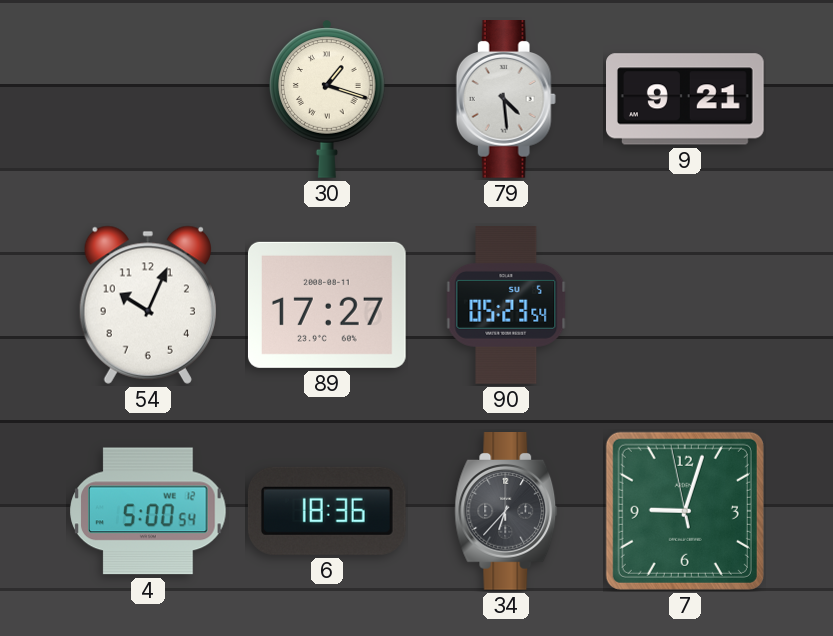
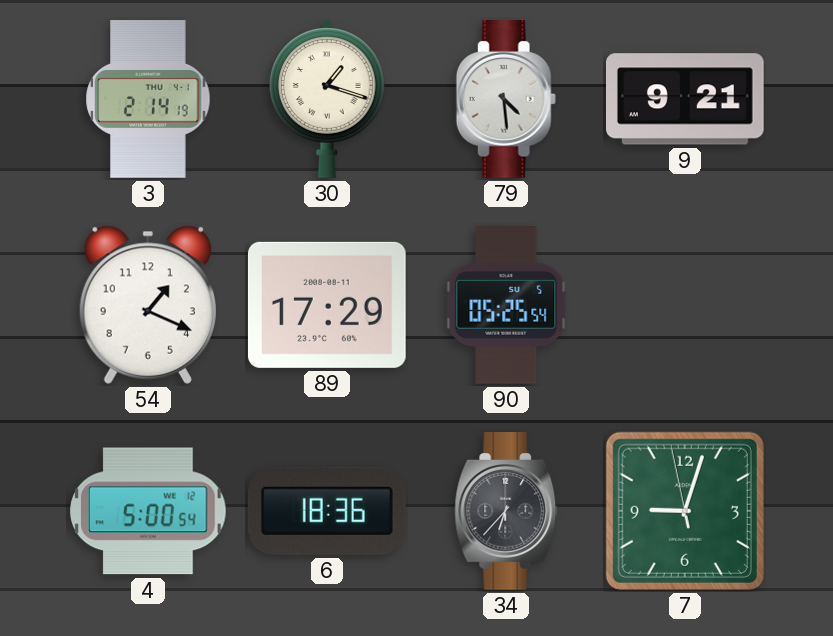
3: none -> 2:14 (148, 99)
54: 10:04 -> 1:19 (148, 305)
89: 17:27 -> 17:29 (327, 305)
90: 05:23 -> 05:25 (506, 306)
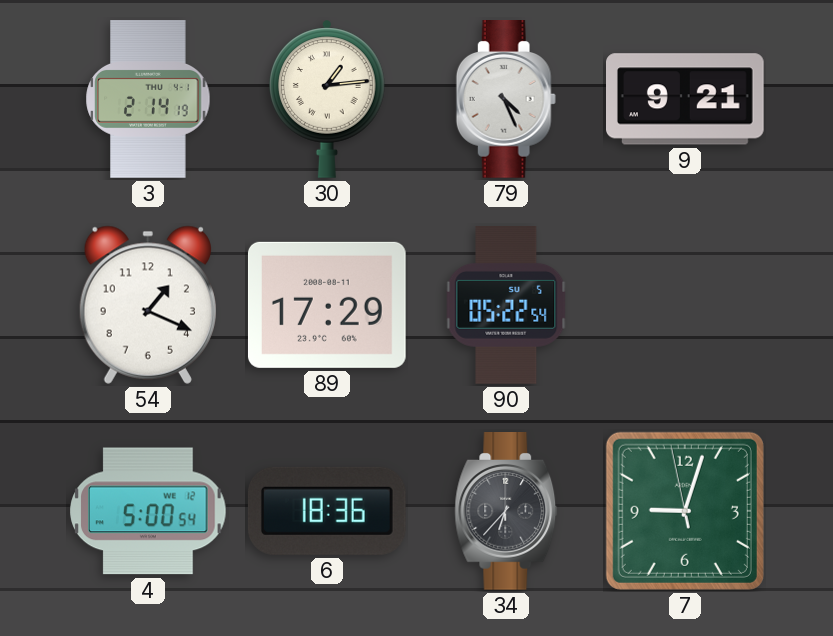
30: 1:18 -> 1:14 (328, 99)
79: 4:29 -> 4:26 (506, 100)
90: 05:25 -> 05:22 (506, 306)
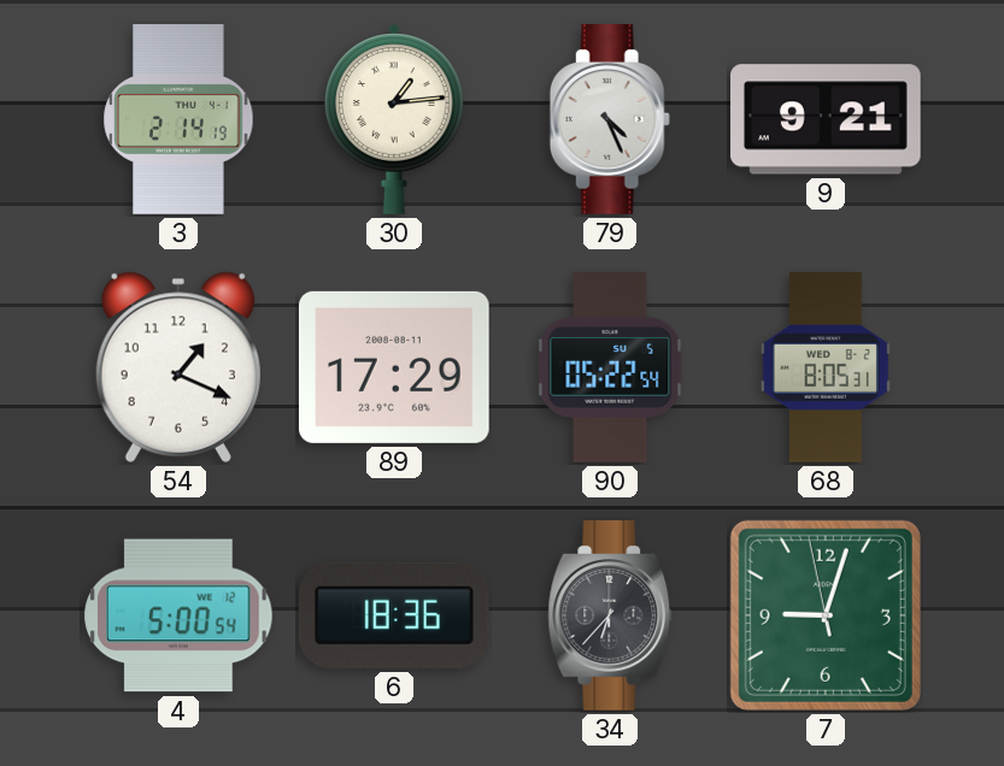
68: none -> 8:05 (826, 367)
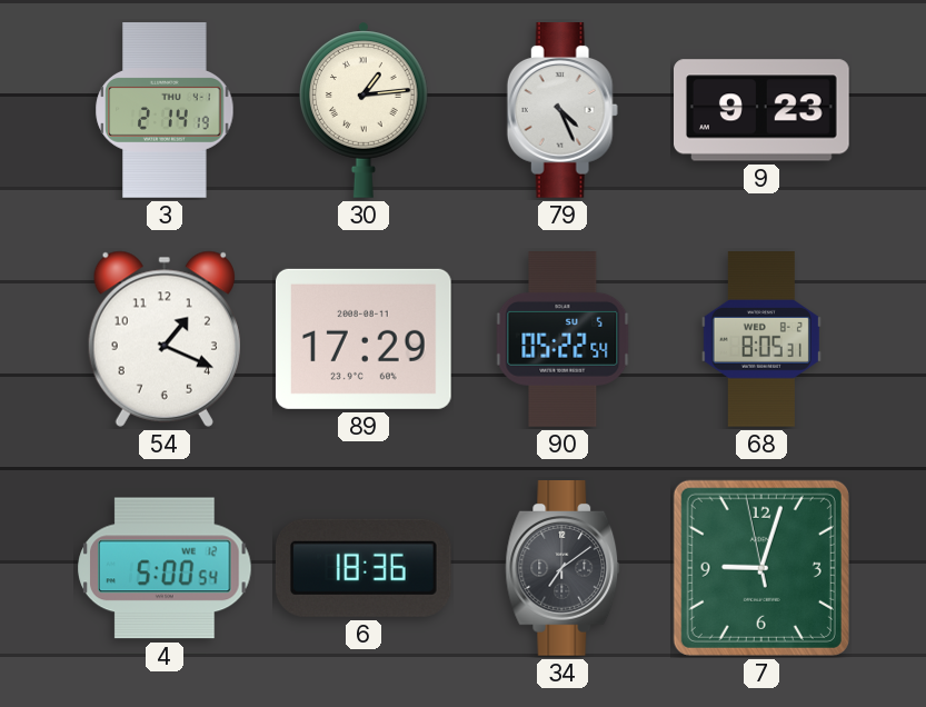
9: 9:21 -> 9:23 (763, 110)
34: 6:37 -> 7:09 (562, 569)
